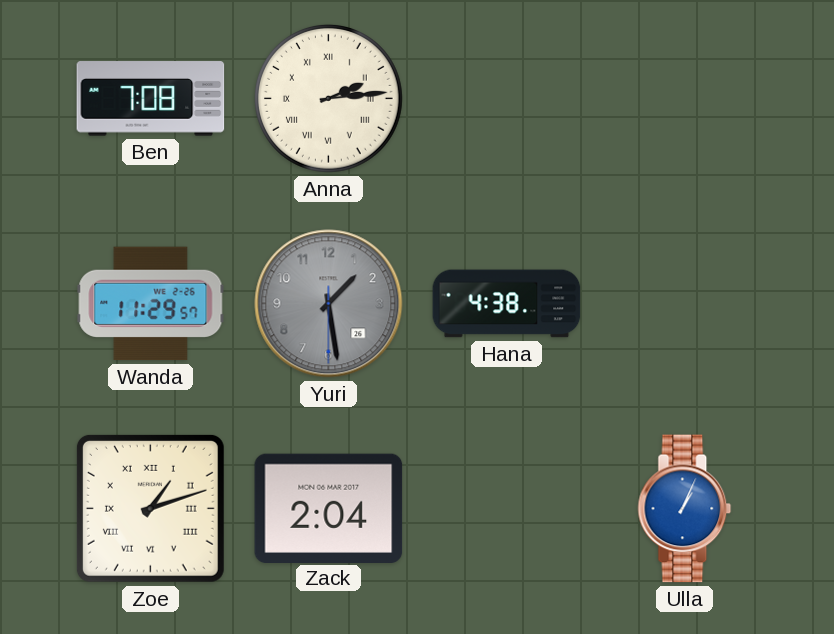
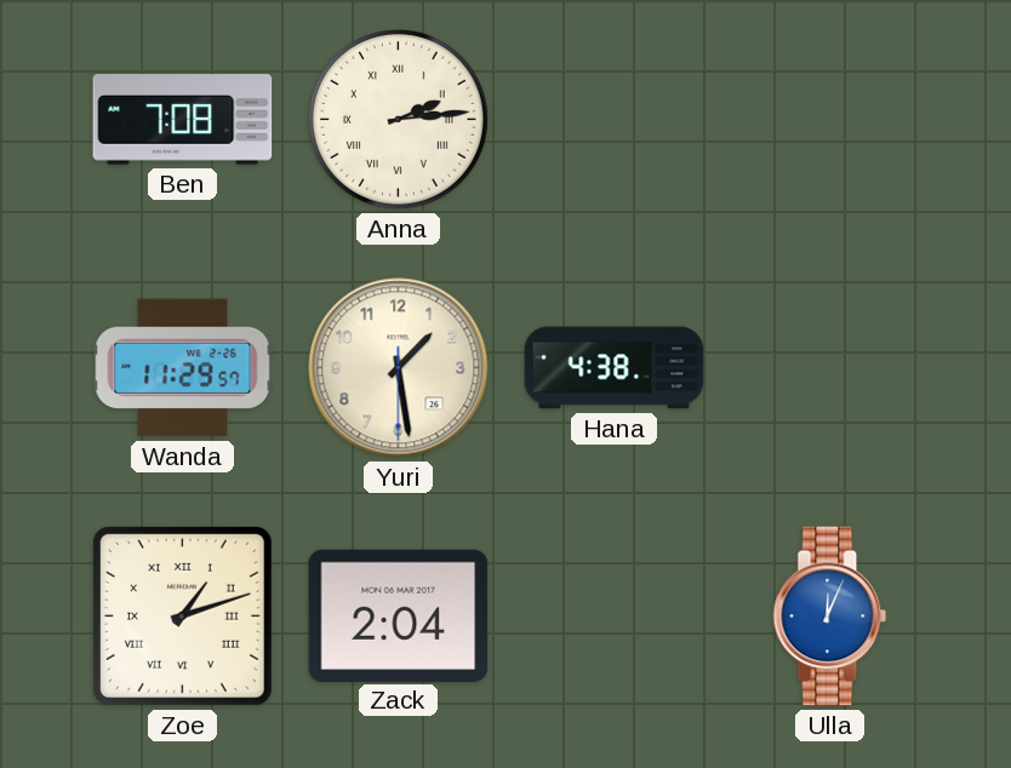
Yuri dial: grey -> cream (399, 368)
Ulla: 1:04 -> 12:04 (830, 617)
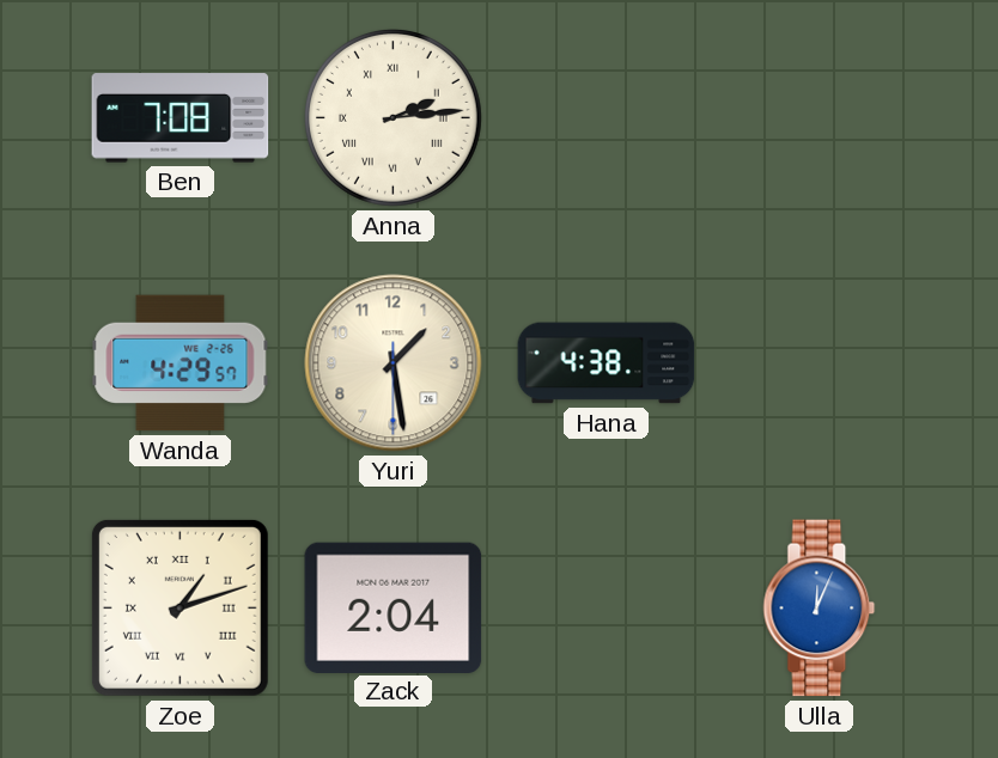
Wanda: 11:29 -> 4:29 (181, 363)
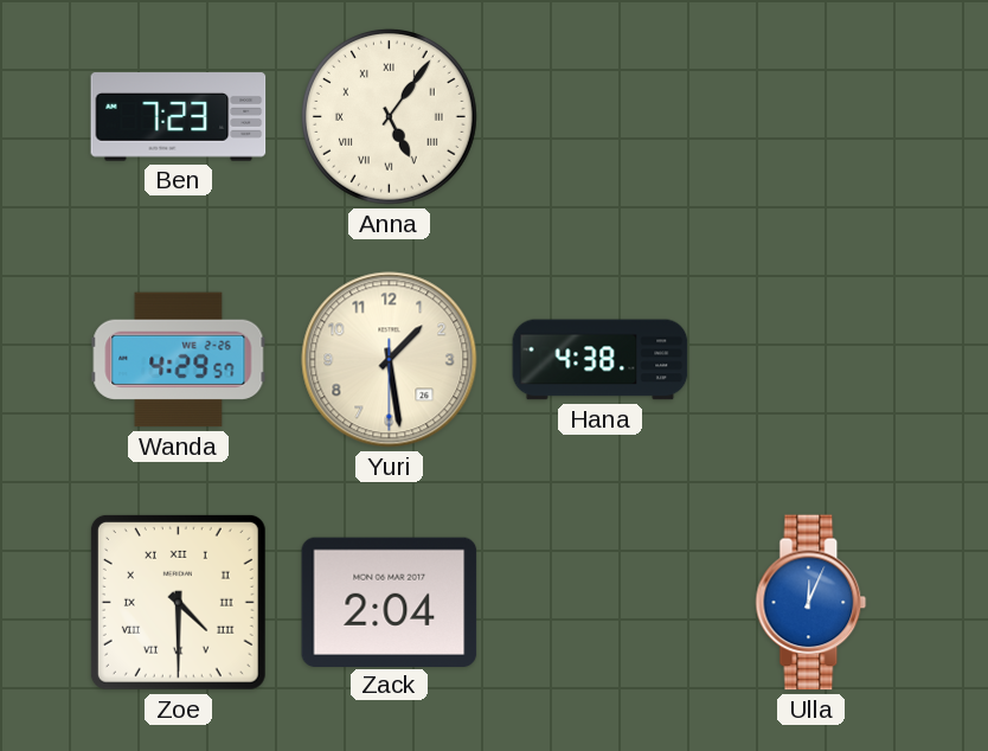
Ben: 7:08 -> 7:23 (179, 117)
Anna: 2:14 -> 5:06 (389, 116)
Zoe: 1:12 -> 4:30 (178, 602)
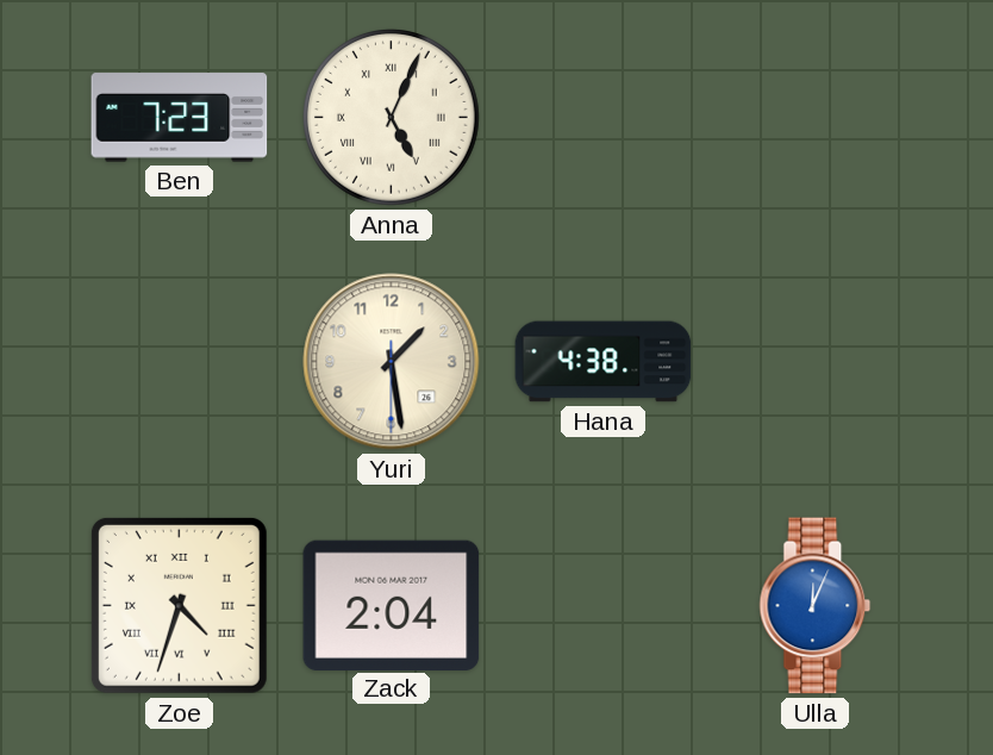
Anna: 5:06 -> 5:04 (391, 117)
Wanda: 4:29 -> none (179, 360)
Zoe: 4:30 -> 4:33 (179, 605)
